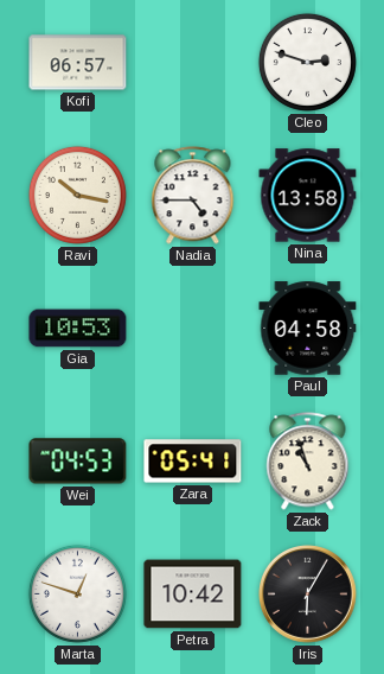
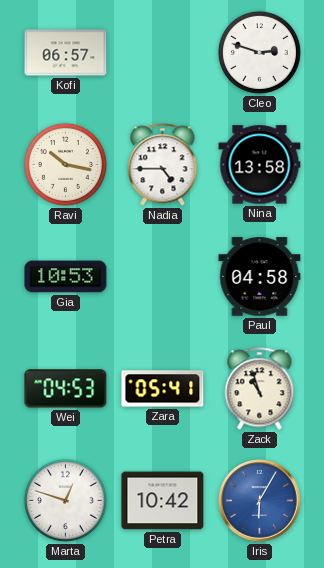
Iris dial: black -> blue (260, 501)
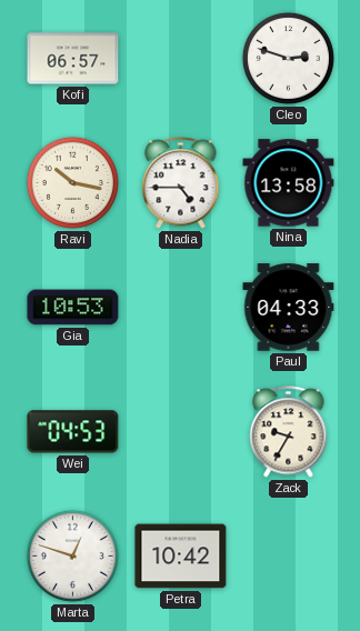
Paul: 04:58 -> 04:33 (289, 308)
Zara: 05:41 -> none (163, 389)
Zack: 10:57 -> 9:35 (289, 432)
Iris: 6:05 -> none (260, 501)
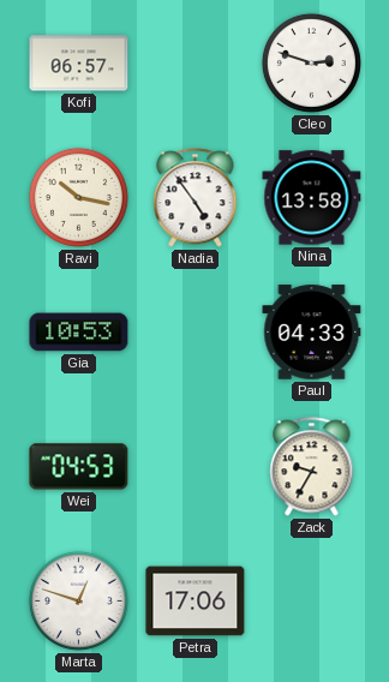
Nadia: 4:45 -> 4:54 (196, 198)
Petra: 10:42 -> 17:06 (196, 602)
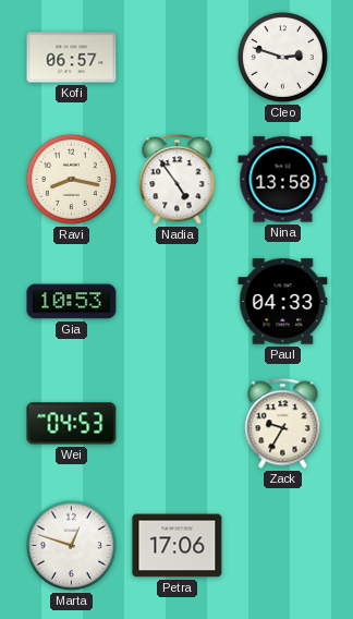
Ravi: 10:17 -> 8:17 (71, 179)
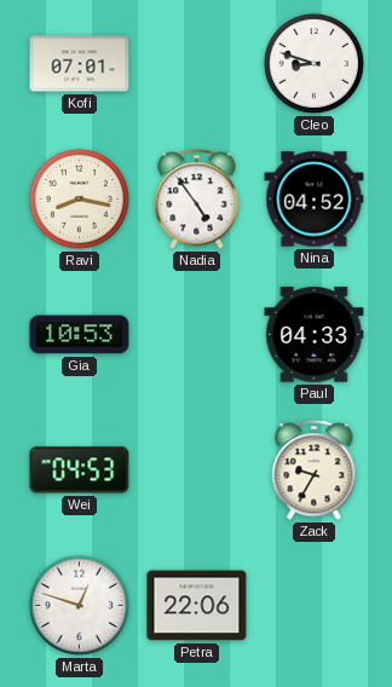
Kofi: 06:57 -> 07:01 (80, 64)
Cleo: 2:48 -> 8:48 (313, 63)
Nina: 13:58 -> 04:52 (315, 200)
Petra: 17:06 -> 22:06 (197, 606)
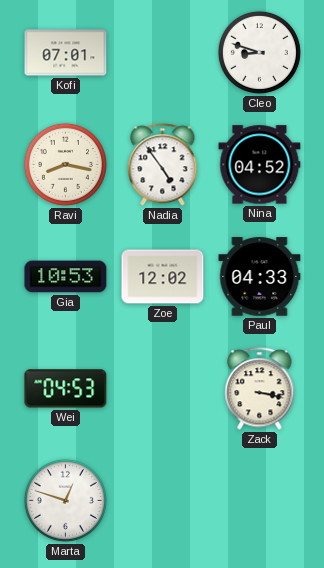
Zoe: none -> 12:02 (163, 277)
Zack: 9:35 -> 3:17 (260, 389)
Petra: 22:06 -> none (197, 606)
